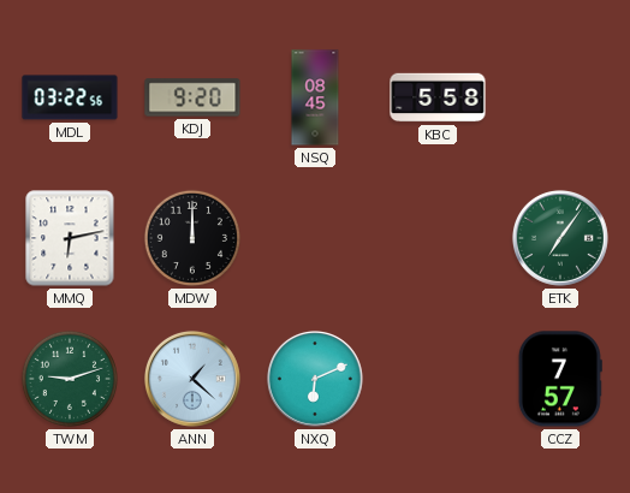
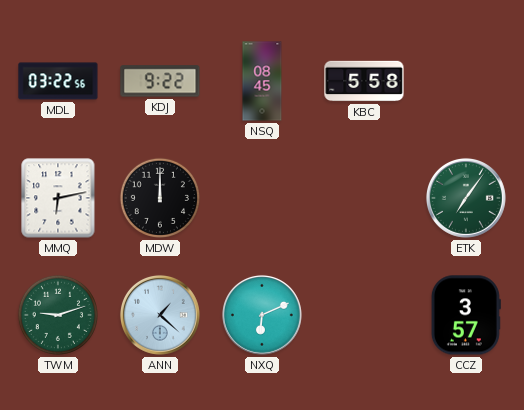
KDJ: 9:20 -> 9:22 (160, 81)
CCZ: 7:57 -> 3:57 (466, 315)
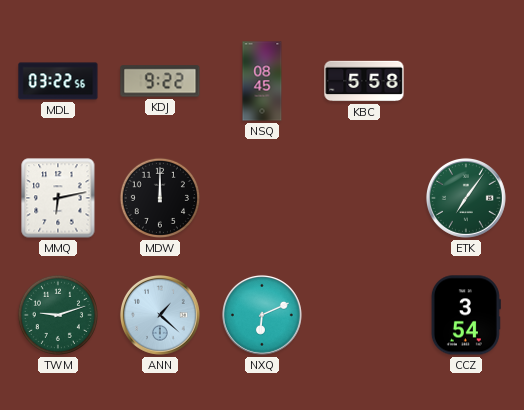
CCZ: 3:57 -> 3:54 (466, 315)
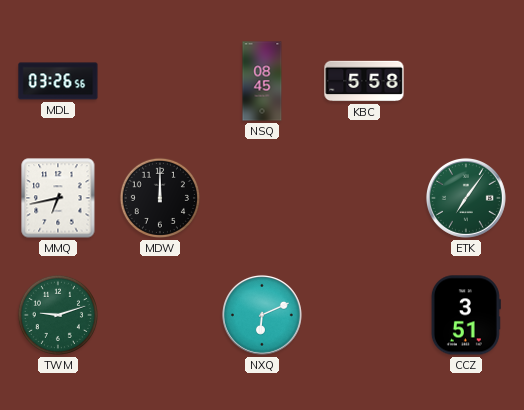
MDL: 03:22 -> 03:26 (58, 81)
KDJ: 9:22 -> none (160, 81)
MMQ: 6:13 -> 6:43 (58, 198)
ANN: 1:22 -> none (160, 315)
CCZ: 3:54 -> 3:51 (466, 315)
